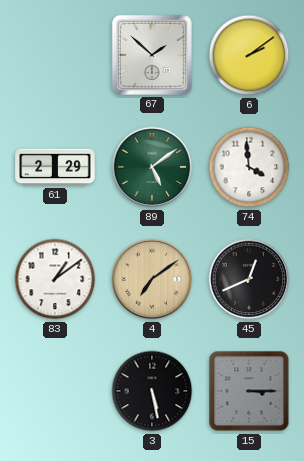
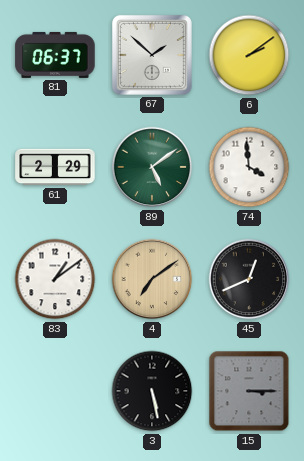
81: none -> 06:37 (55, 55)
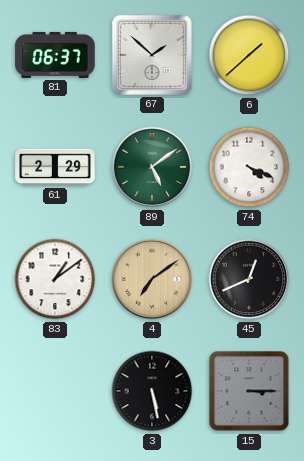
6: 2:09 -> 1:38 (249, 55)
74: 3:59 -> 4:19 (249, 167)
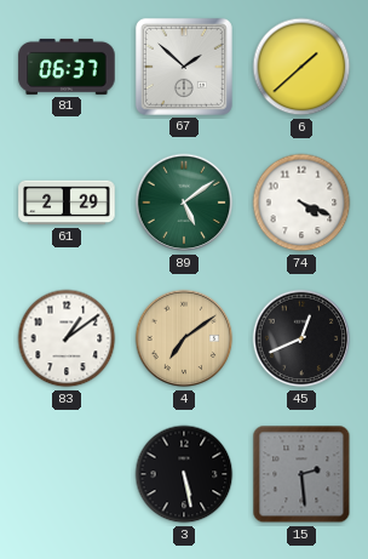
15: 3:15 -> 2:29 (301, 474)
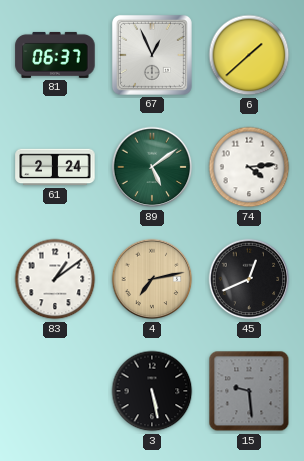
67: 1:52 -> 12:56 (152, 55)
61: 2:29 -> 2:24 (55, 167)
74: 4:19 -> 4:14 (249, 167)
4: 7:09 -> 7:13 (152, 279)
15: 2:29 -> 9:29 (249, 391)
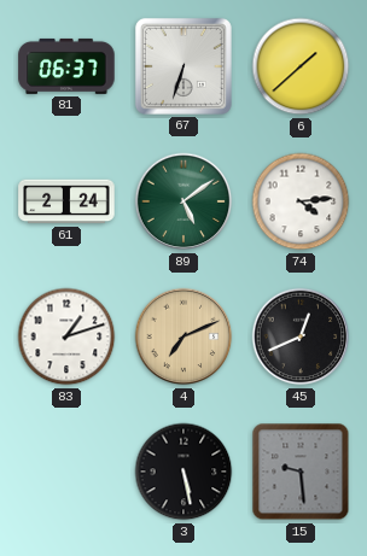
67: 12:56 -> 6:33 (183, 66)
83: 1:09 -> 1:12 (66, 336)
4: 7:13 -> 7:11 (183, 336)
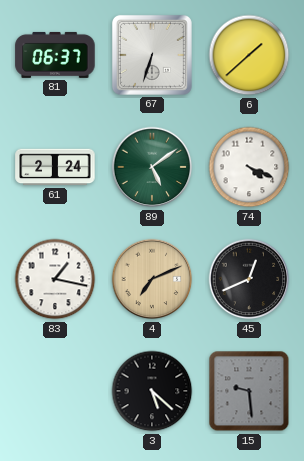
74: 4:14 -> 4:19 (249, 167)
83: 1:12 -> 1:17 (55, 279)
3: 5:28 -> 5:22 (152, 391)
